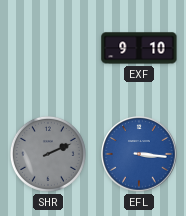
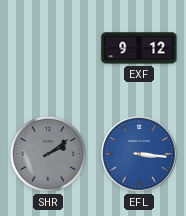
EXF: 9:10 -> 9:12 (139, 48)
SHR: 2:11 -> 2:09 (48, 154)
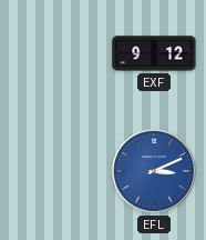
SHR: 2:09 -> none (48, 154)
EFL: 3:16 -> 3:11 (154, 171)
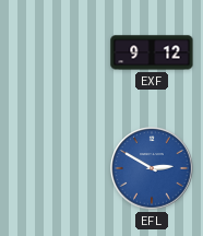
EFL: 3:11 -> 2:50 (152, 168)
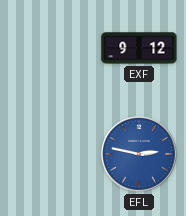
EFL: 2:50 -> 2:47 (139, 154)
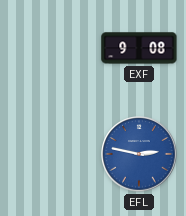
EXF: 9:12 -> 9:08 (139, 48)
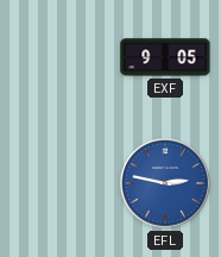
EXF: 9:08 -> 9:05 (165, 57)
